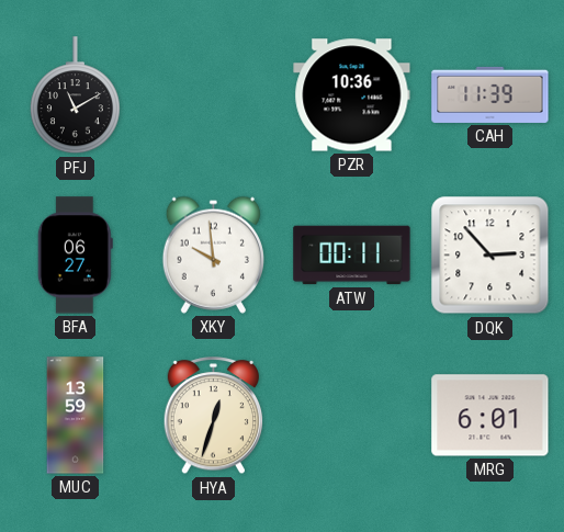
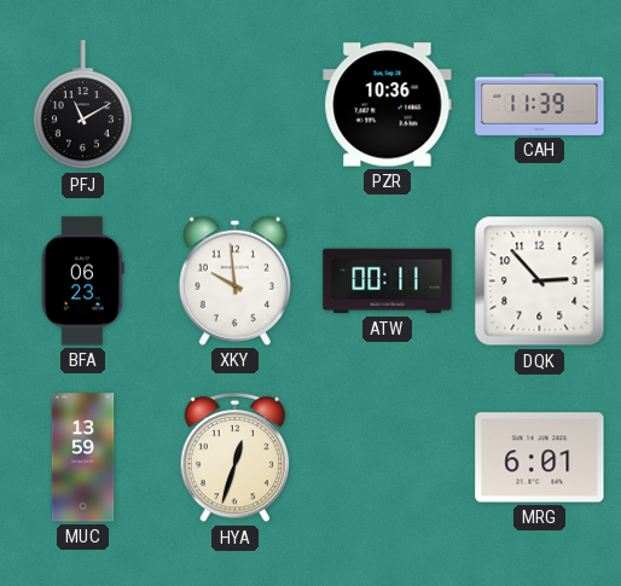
BFA: 06:27 -> 06:23 (82, 282)
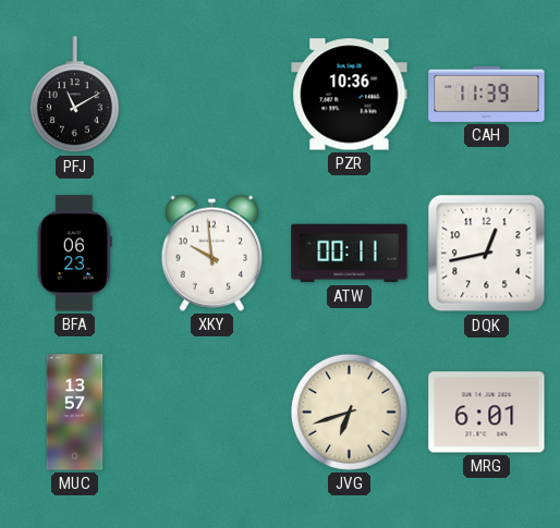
DQK: 2:53 -> 12:43 (487, 254)
MUC: 13:59 -> 13:57 (75, 413)
HYA: 12:33 -> none (236, 458)
JVG: none -> 6:42 (349, 412)
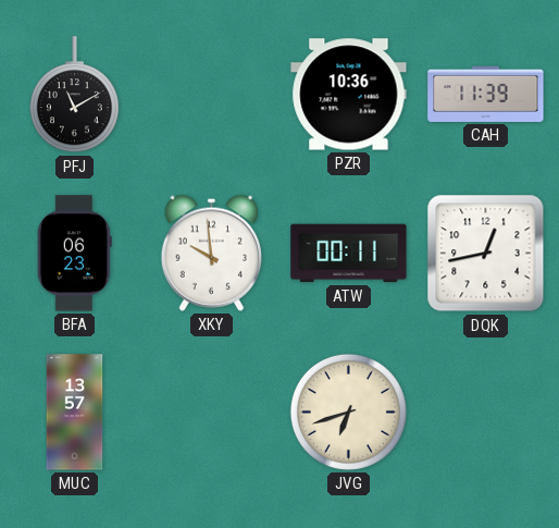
MRG: 6:01 -> none (487, 413)
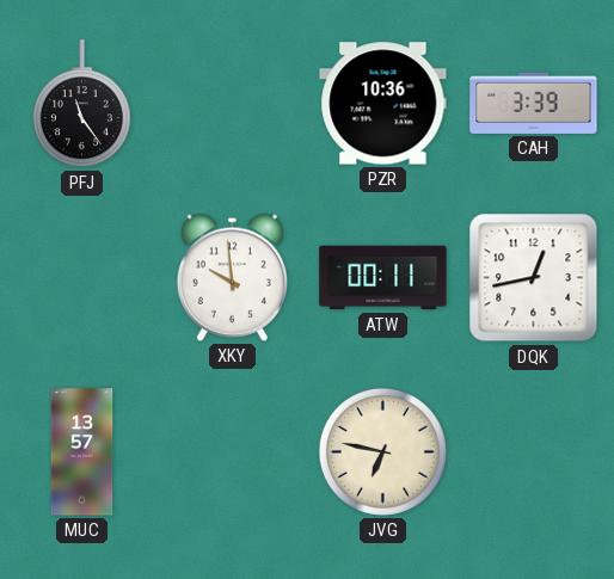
PFJ: 11:10 -> 11:24 (81, 104)
CAH: 11:39 -> 3:39 (534, 103)
BFA: 06:23 -> none (74, 254)
JVG: 6:42 -> 6:47 (382, 451)
